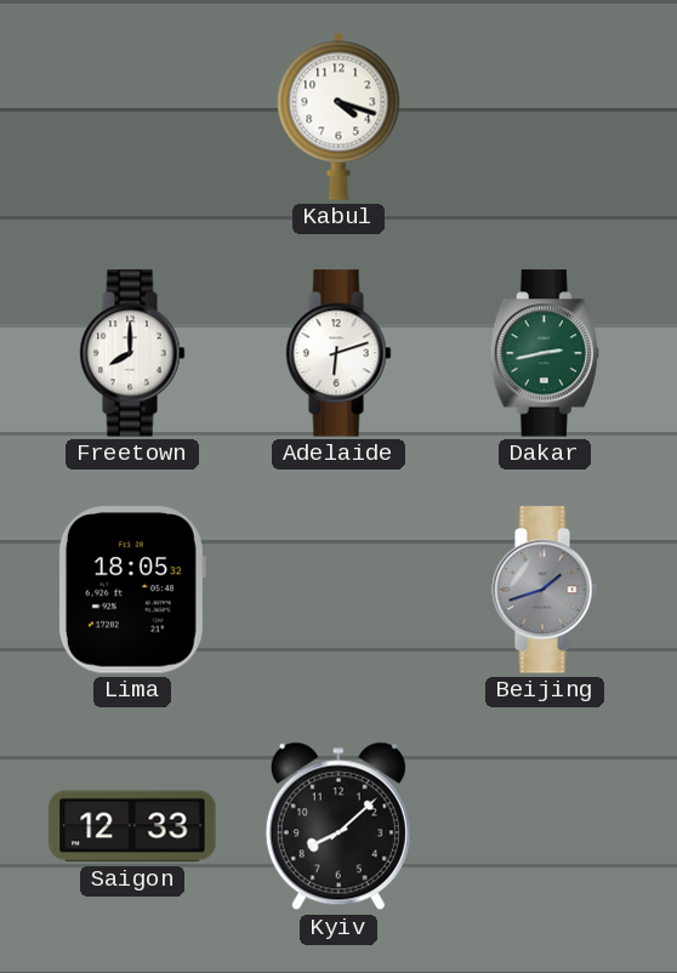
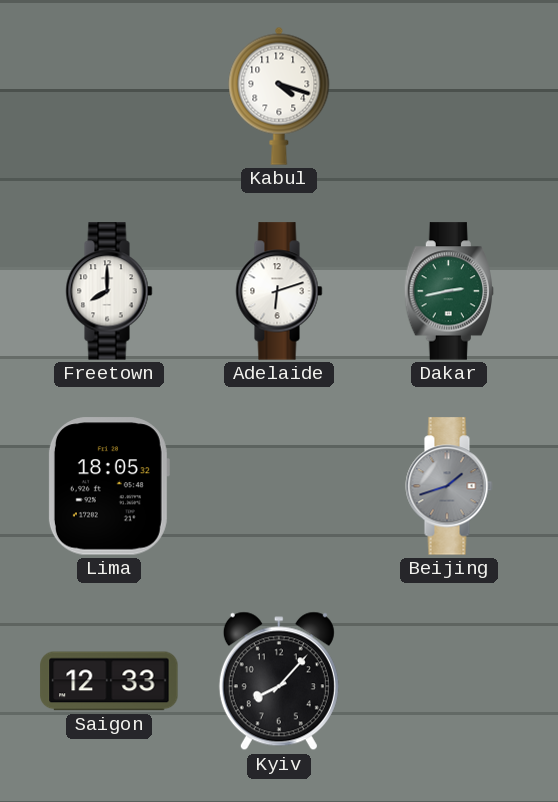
Kyiv: 8:08 -> 8:07 (279, 681)
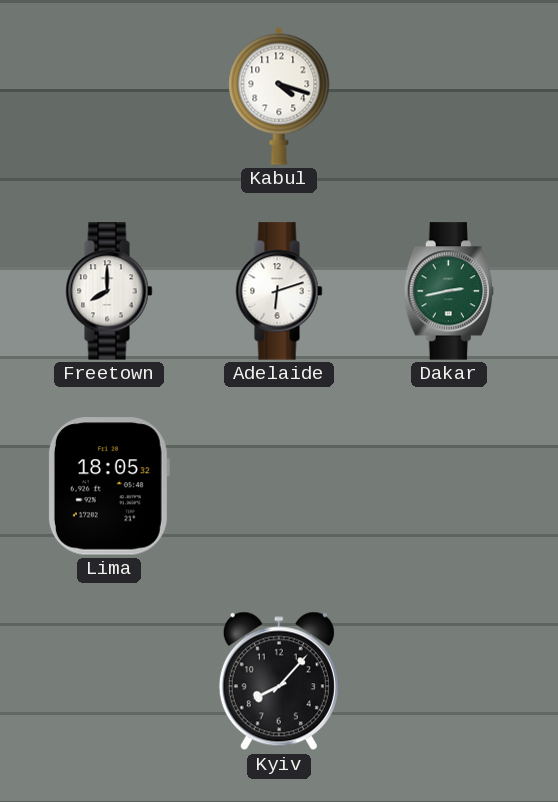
Beijing: 1:42 -> none (449, 486)
Saigon: 12:33 -> none (109, 681)
